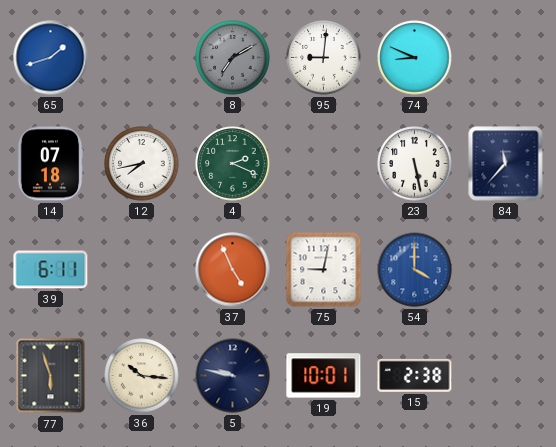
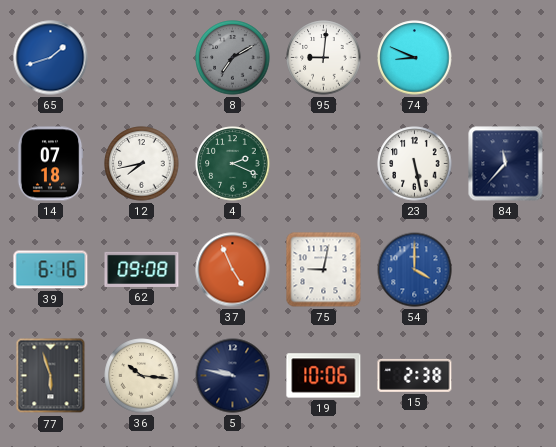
39: 6:11 -> 6:16 (51, 270)
62: none -> 09:08 (142, 269)
19: 10:01 -> 10:06 (324, 376)
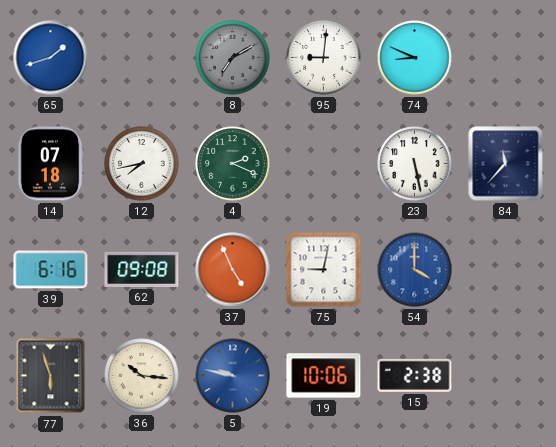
5 dial: navy -> blue (233, 376)
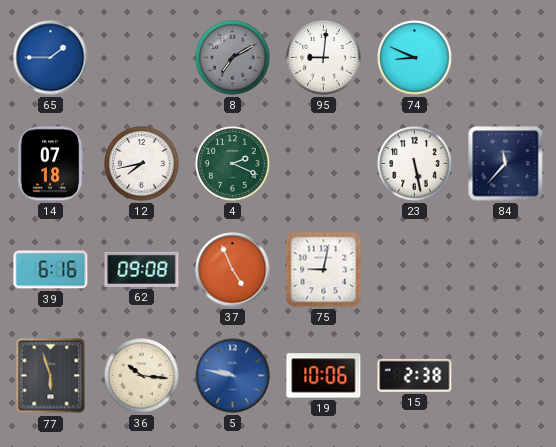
65: 1:42 -> 1:45 (51, 58)
54: 4:00 -> none (415, 270)
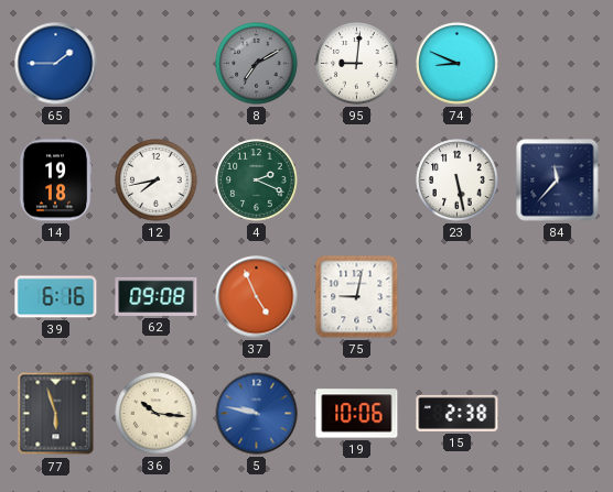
14: 07:18 -> 19:18 (55, 181)
